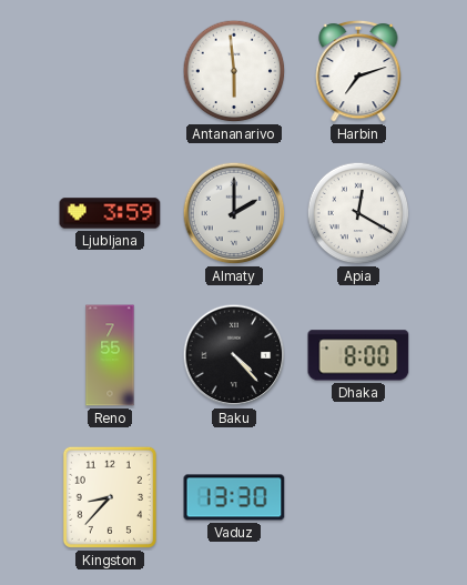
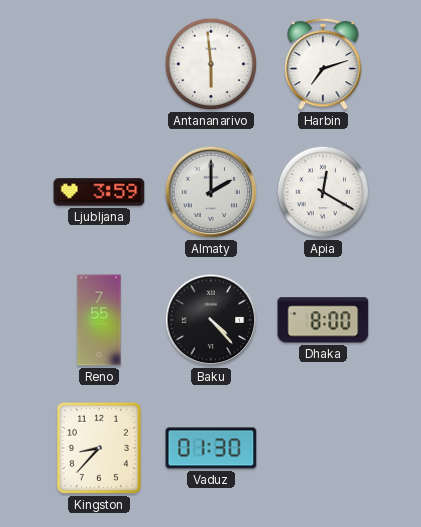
Vaduz: 13:30 -> 01:30 (211, 448)
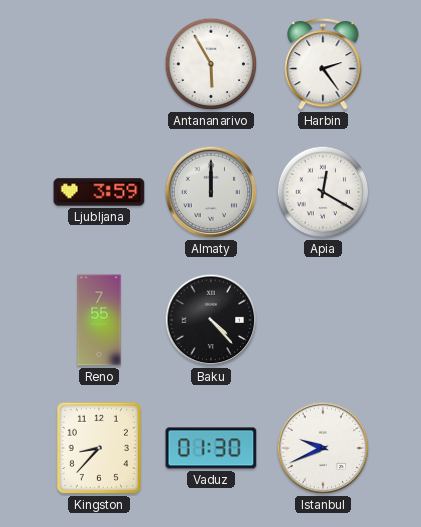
Antananarivo: 5:59 -> 5:55 (211, 64)
Harbin: 7:12 -> 2:24 (323, 64)
Almaty: 2:00 -> 12:00 (211, 192)
Dhaka: 8:00 -> none (323, 320)
Istanbul: none -> 9:41 (323, 448)
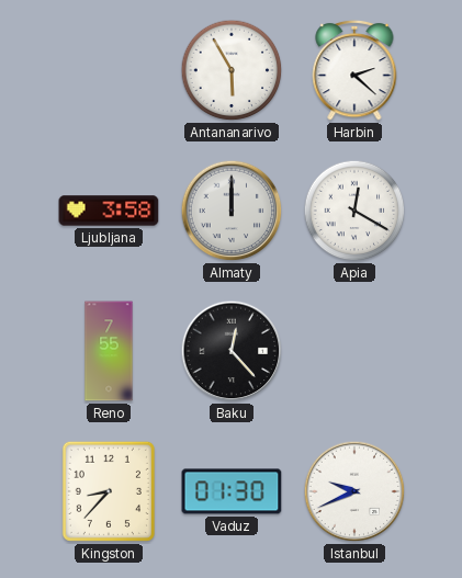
Harbin: 2:24 -> 2:22 (354, 70)
Ljubljana: 3:59 -> 3:58 (109, 211)
Baku: 4:23 -> 12:23 (232, 351)
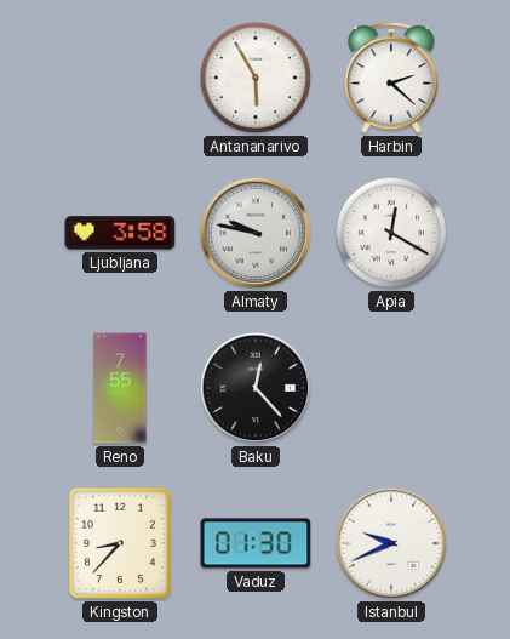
Almaty: 12:00 -> 9:47 (256, 233)
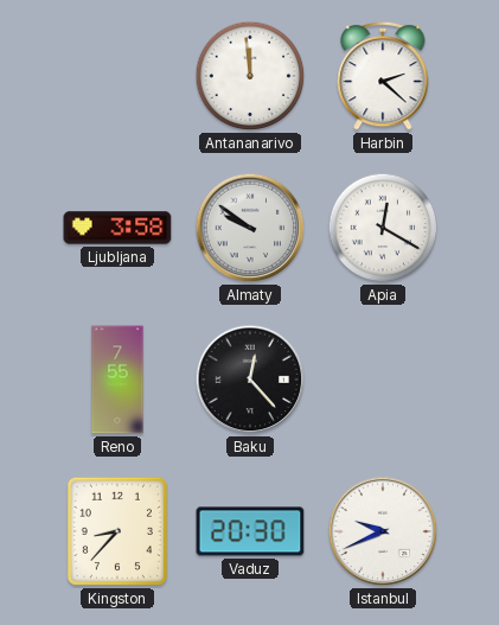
Antananarivo: 5:55 -> 11:59 (250, 76)
Almaty: 9:47 -> 9:51 (250, 228)
Vaduz: 01:30 -> 20:30 (250, 531)
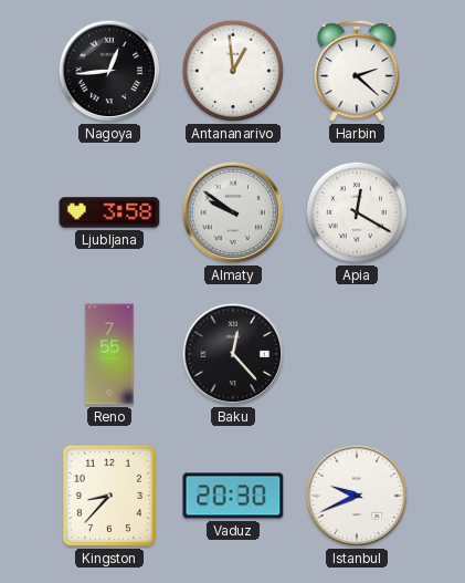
Nagoya: none -> 12:44 (109, 71)
Antananarivo: 11:59 -> 12:59 (233, 71)
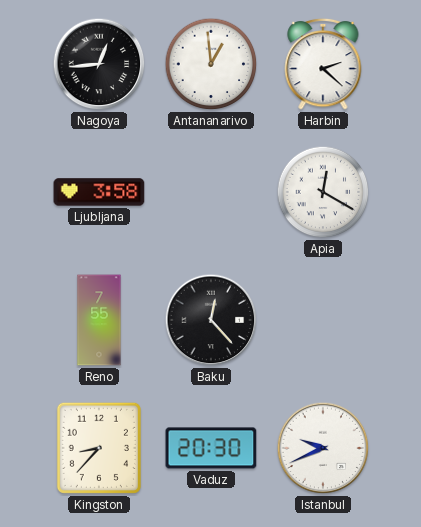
Almaty: 9:51 -> none (233, 212)
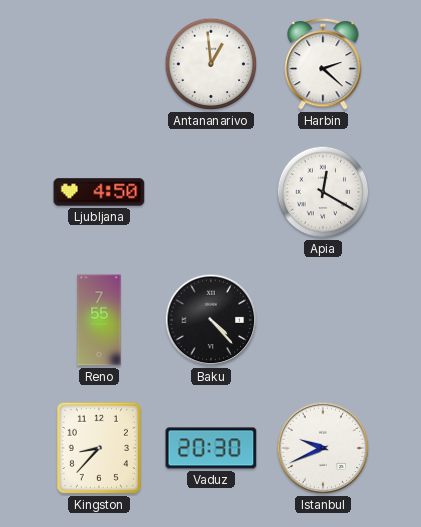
Nagoya: 12:44 -> none (99, 64)
Ljubljana: 3:58 -> 4:50 (99, 192)
Baku: 12:23 -> 4:23 (211, 320)
